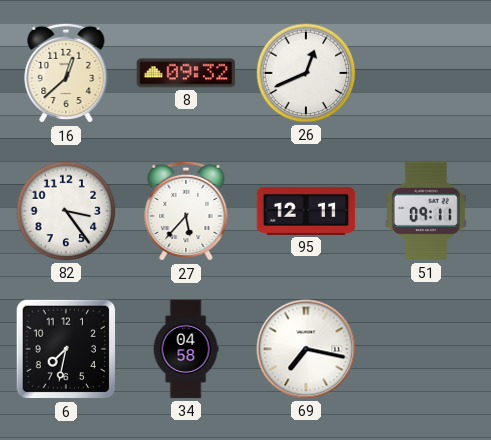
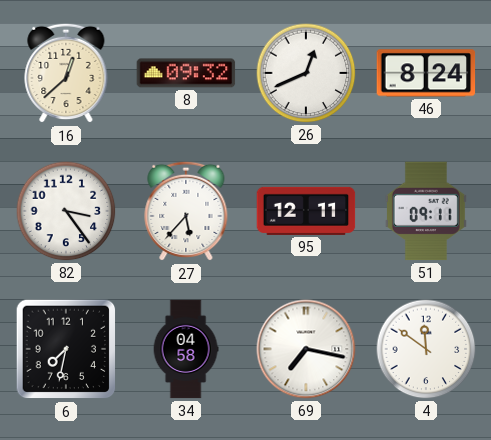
46: none -> 8:24 (426, 73)
4: none -> 11:51 (426, 349)
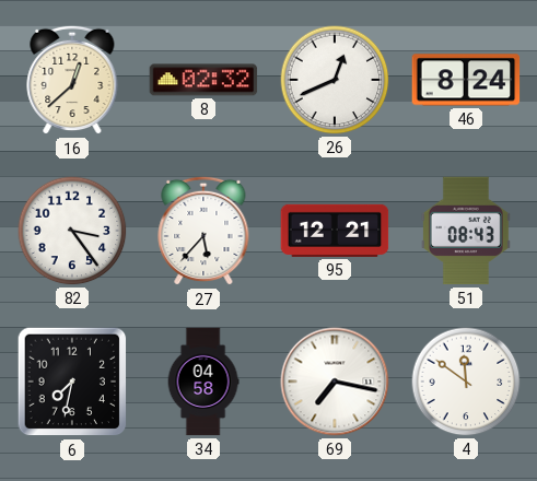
8: 09:32 -> 02:32 (203, 80)
95: 12:11 -> 12:21 (335, 231)
51: 09:11 -> 08:43 (466, 231)
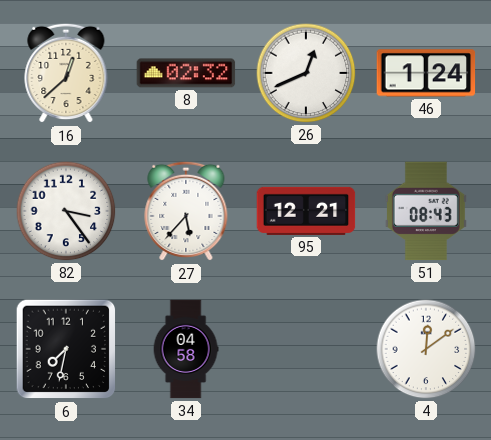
46: 8:24 -> 1:24 (426, 73)
69: 7:17 -> none (335, 382)
4: 11:51 -> 12:09 (426, 349)
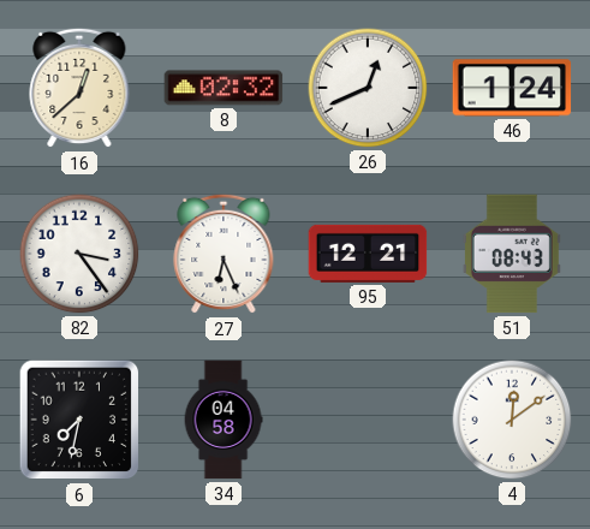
27: 5:37 -> 6:26 (224, 254)
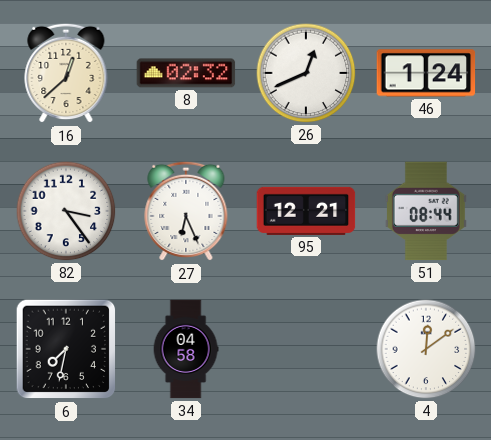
51: 08:43 -> 08:44 (426, 211)
